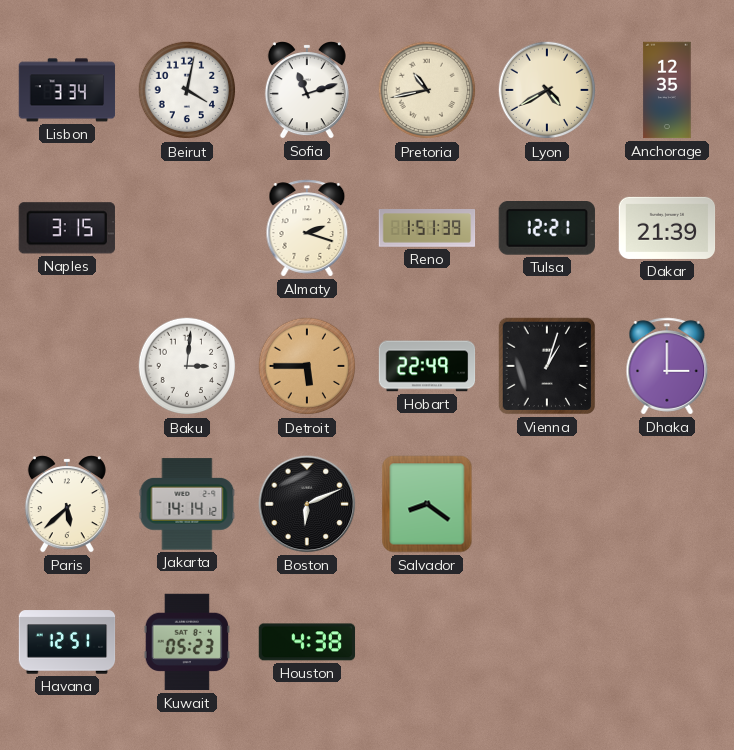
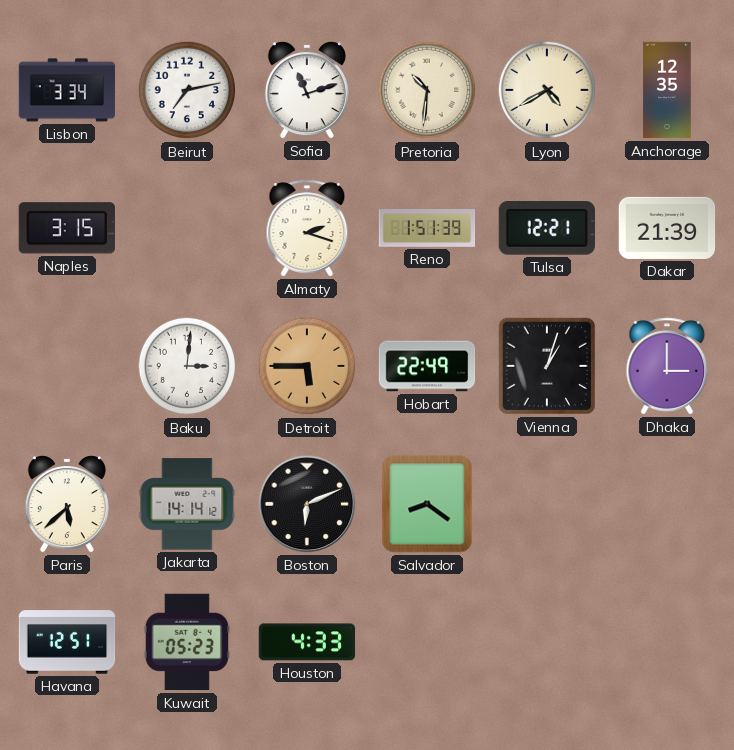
Beirut: 4:02 -> 7:13 (187, 90)
Pretoria: 10:43 -> 10:31 (427, 90)
Houston: 4:38 -> 4:33 (307, 642)
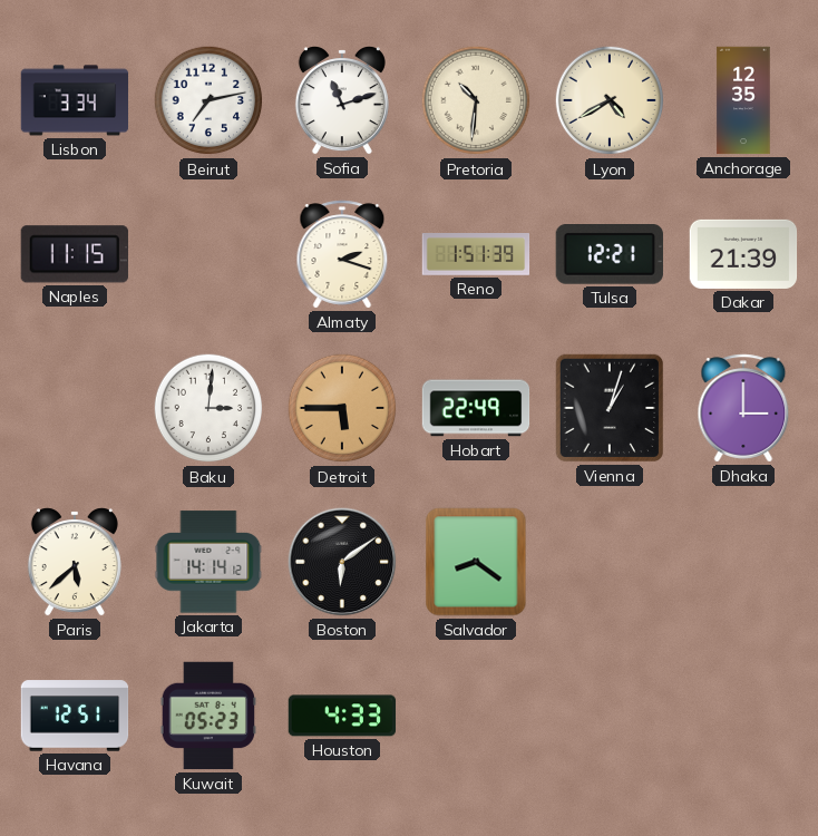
Naples: 3:15 -> 11:15 (75, 254)
Boston: 6:11 -> 6:09 (342, 562)
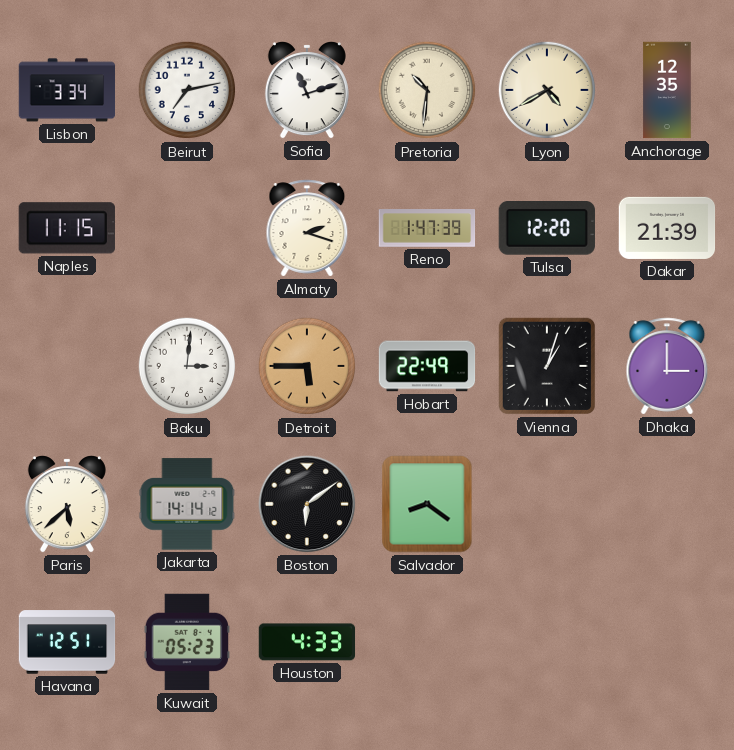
Reno: 1:51 -> 1:47 (427, 228)
Tulsa: 12:21 -> 12:20 (546, 229)
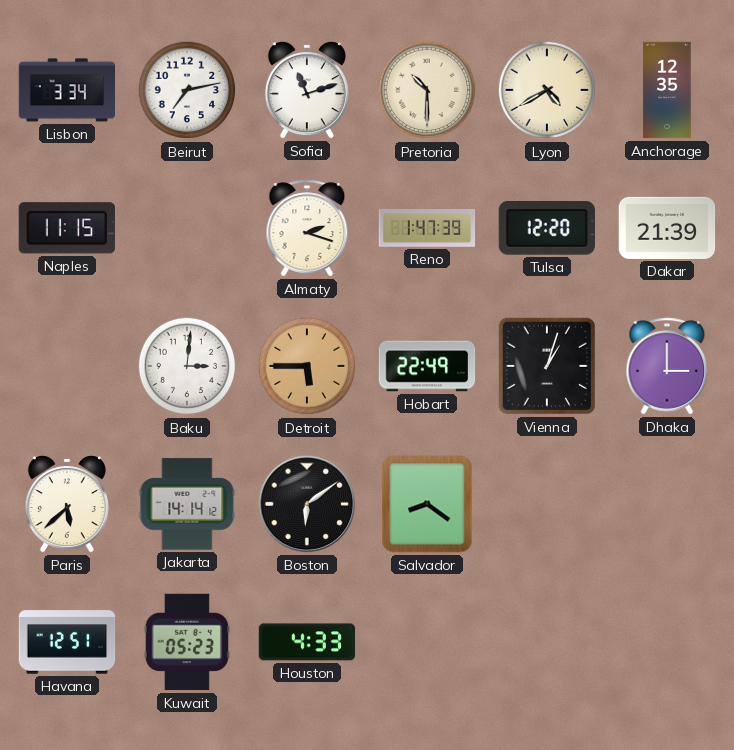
Pretoria: 10:31 -> 10:30 (427, 90)
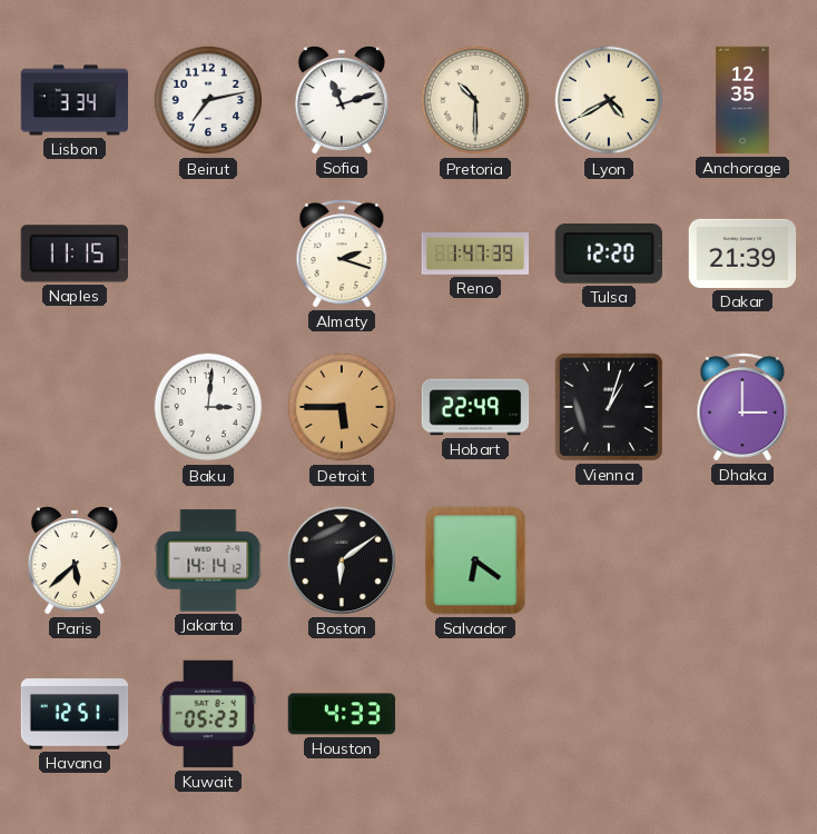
Salvador: 8:21 -> 6:21 (475, 560)
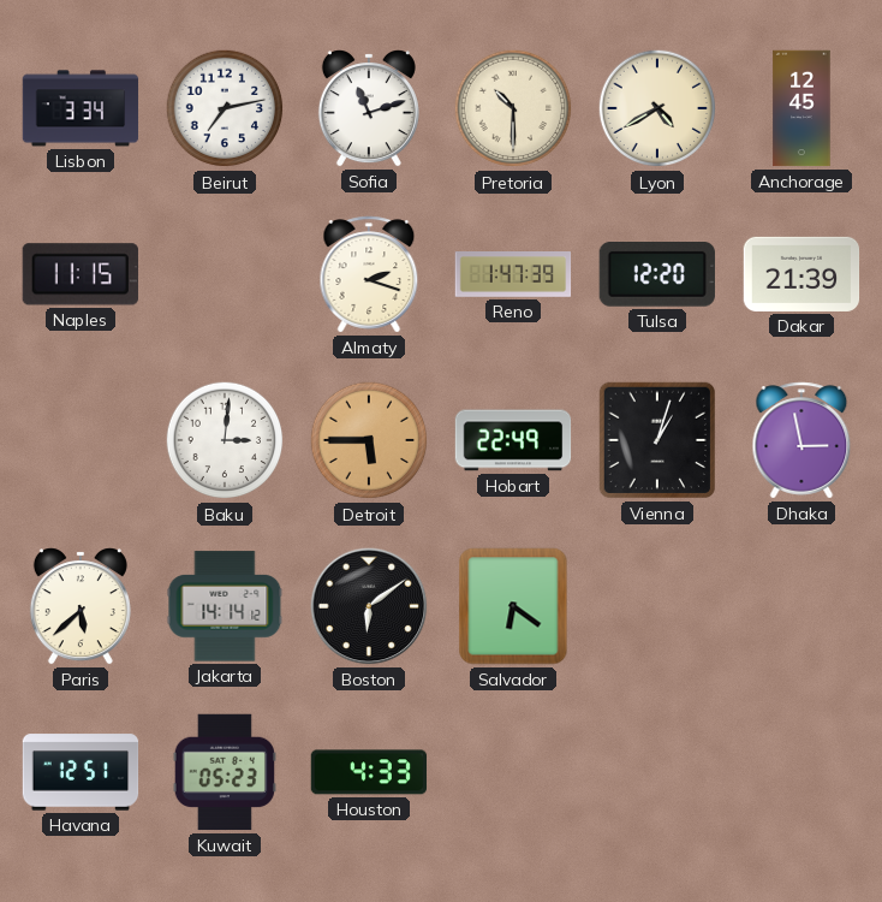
Anchorage: 12:35 -> 12:45 (801, 108)
Dhaka: 3:00 -> 2:58 (801, 440)
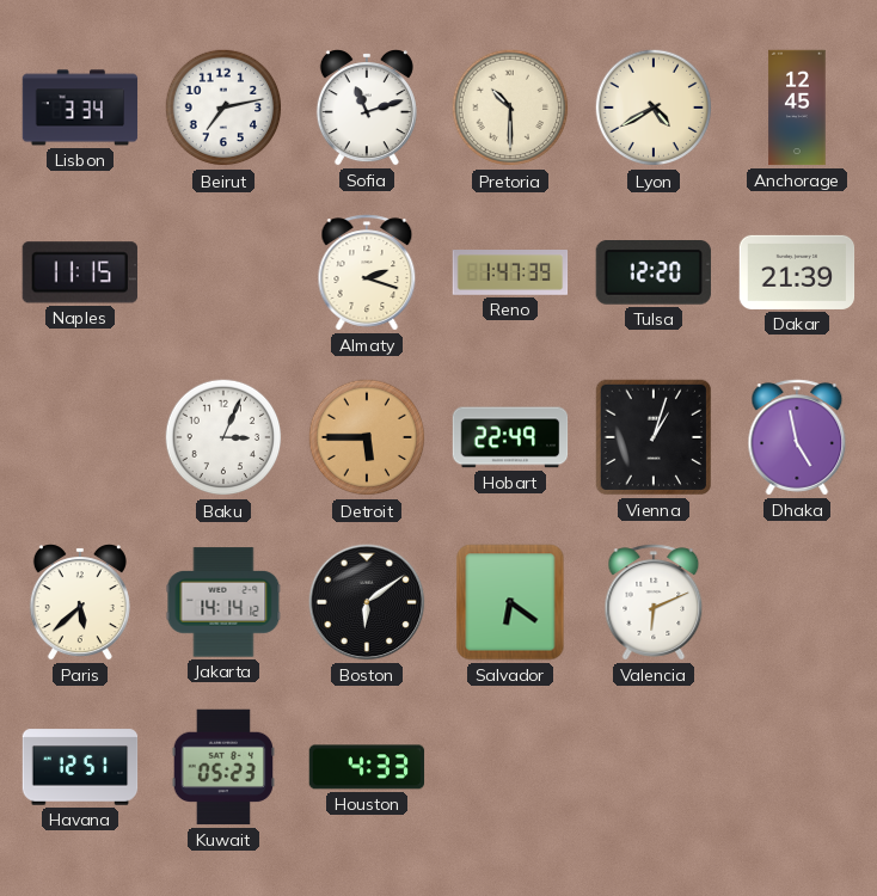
Baku: 3:01 -> 3:04 (223, 437)
Dhaka: 2:58 -> 4:58 (797, 437)
Valencia: none -> 6:11 (654, 602)
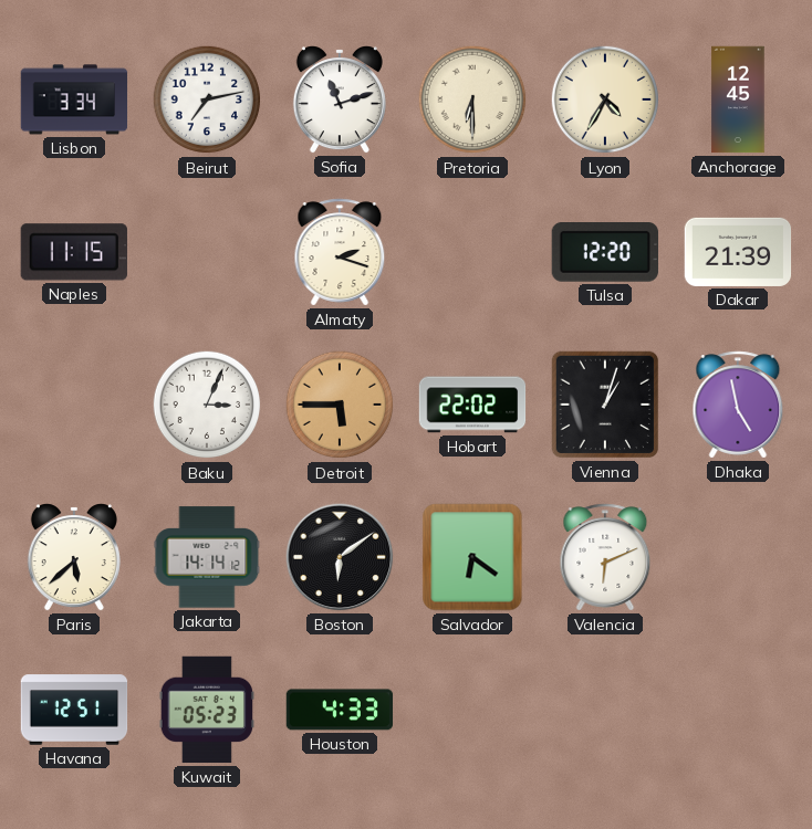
Pretoria: 10:30 -> 6:30 (472, 99)
Lyon: 4:40 -> 4:35 (605, 99)
Reno: 1:47 -> none (510, 272)
Hobart: 22:49 -> 22:02 (472, 405)
